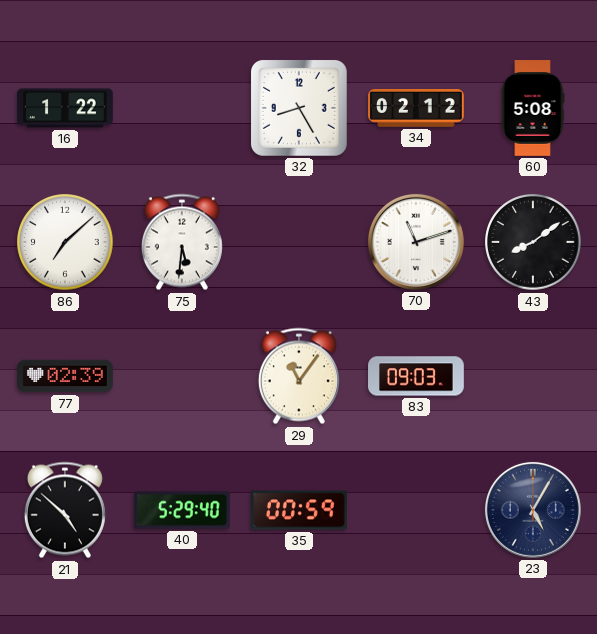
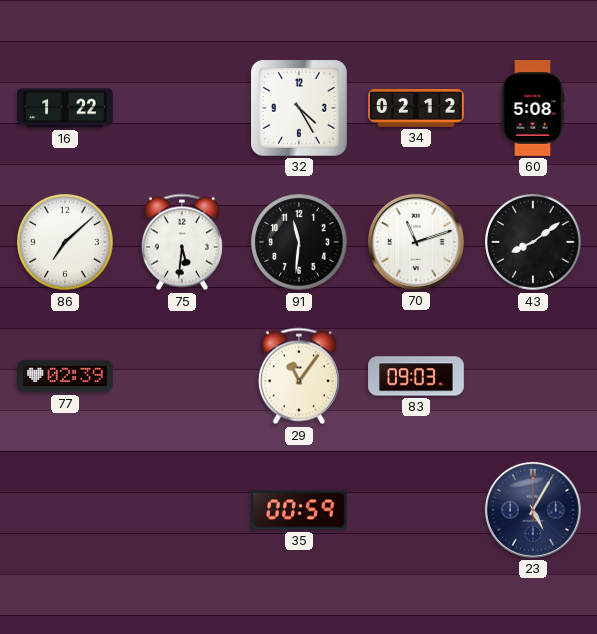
32: 8:25 -> 4:25 (299, 108)
91: none -> 11:31 (299, 242)
21: 4:52 -> none (65, 510)
40: 5:29 -> none (183, 510)
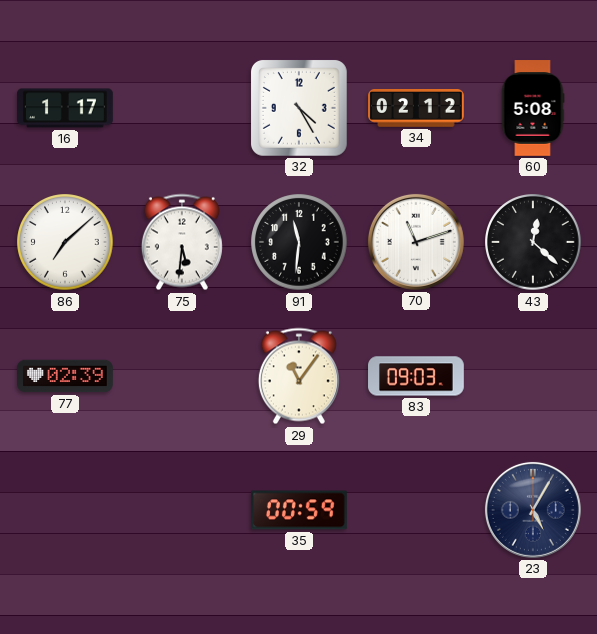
16: 1:22 -> 1:17 (65, 108)
43: 8:09 -> 12:22 (533, 242)
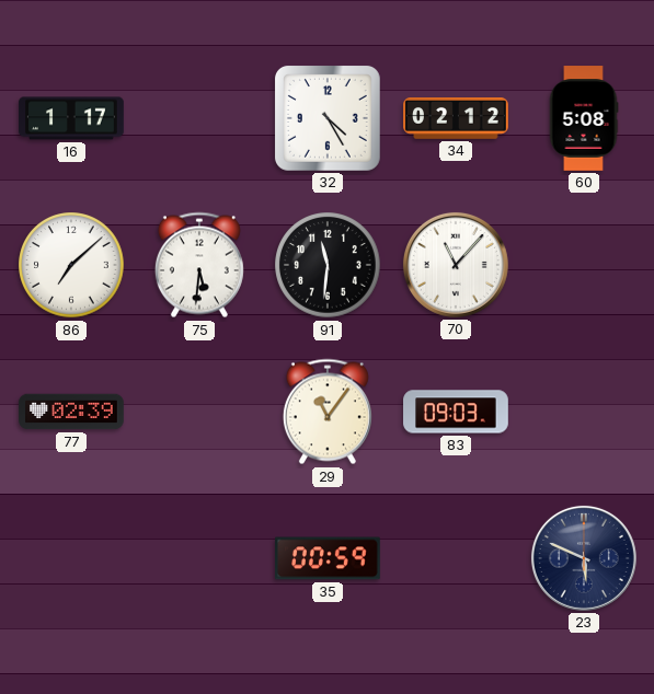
70: 11:12 -> 11:07 (456, 265)
43: 12:22 -> none (533, 242)
23: 5:05 -> 5:49 (584, 558)
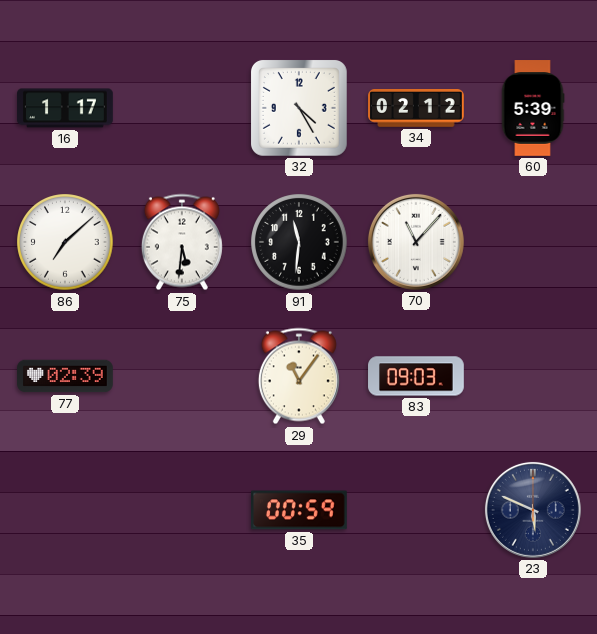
60: 5:08 -> 5:39 (533, 108)
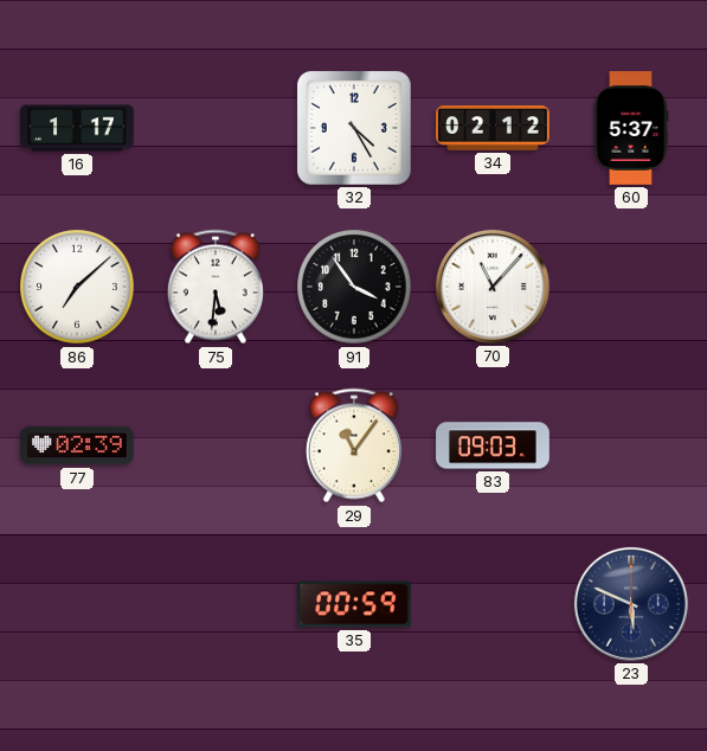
60: 5:39 -> 5:37 (631, 128)
91: 11:31 -> 3:54 (354, 287)
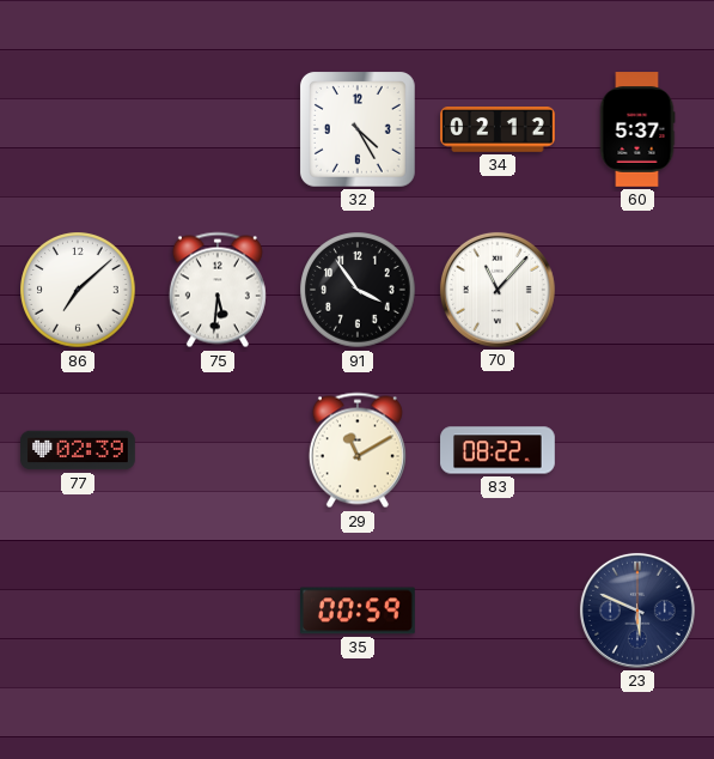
16: 1:17 -> none (77, 128)
29: 11:06 -> 11:10 (358, 450)
83: 09:03 -> 08:22 (498, 450)
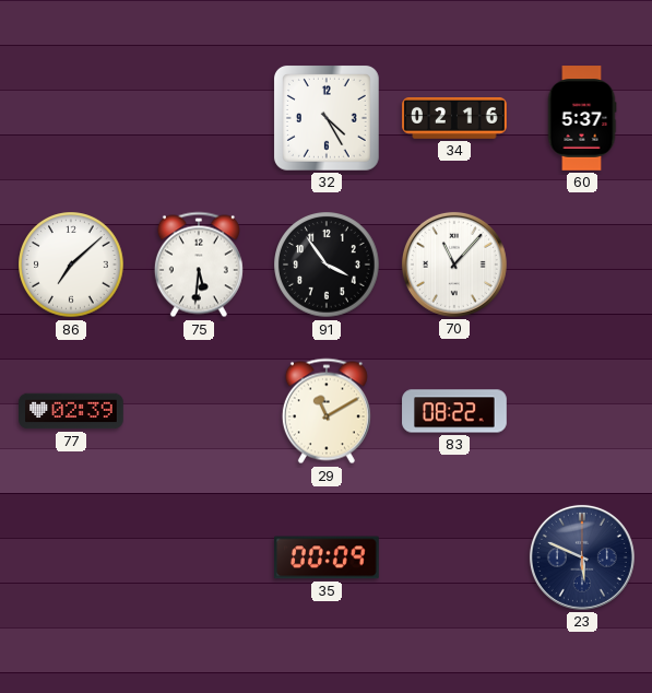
34: 02:12 -> 02:16 (454, 119)
35: 00:59 -> 00:09 (328, 557)
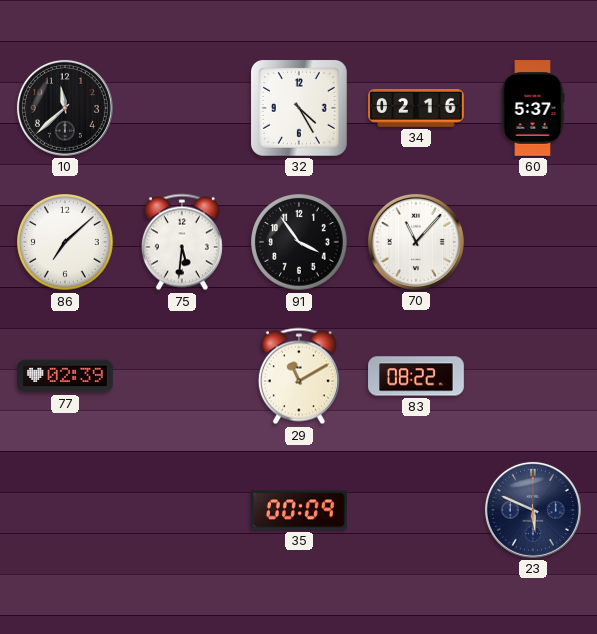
10: none -> 11:38 (65, 108)
